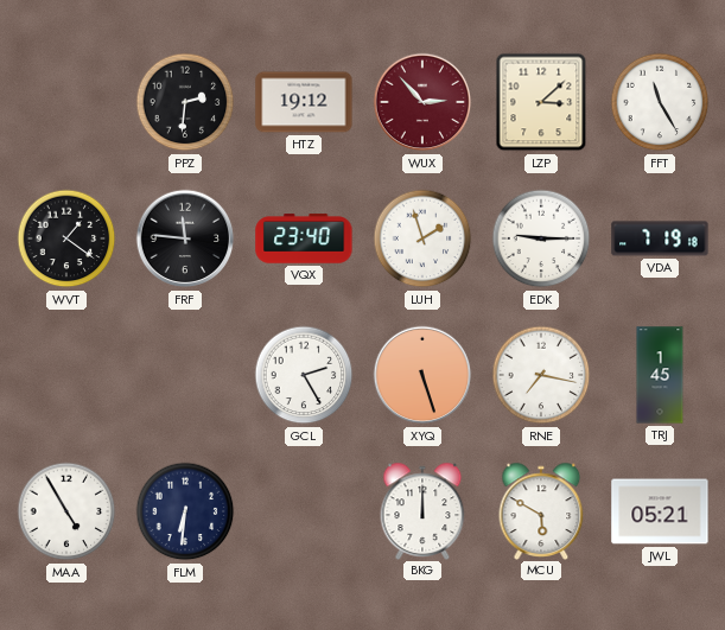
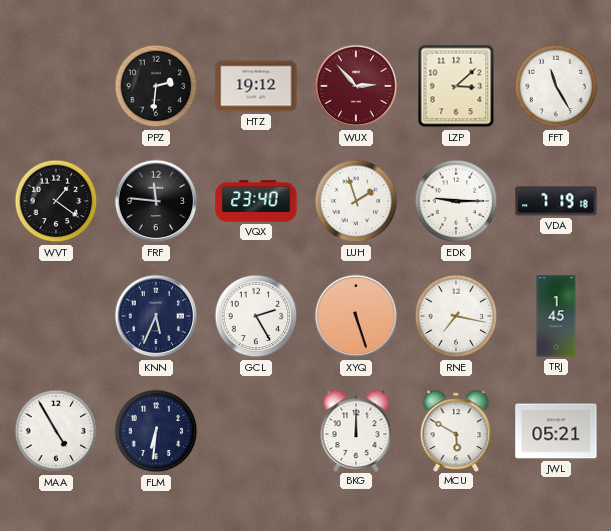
KNN: none -> 5:34 (156, 316)
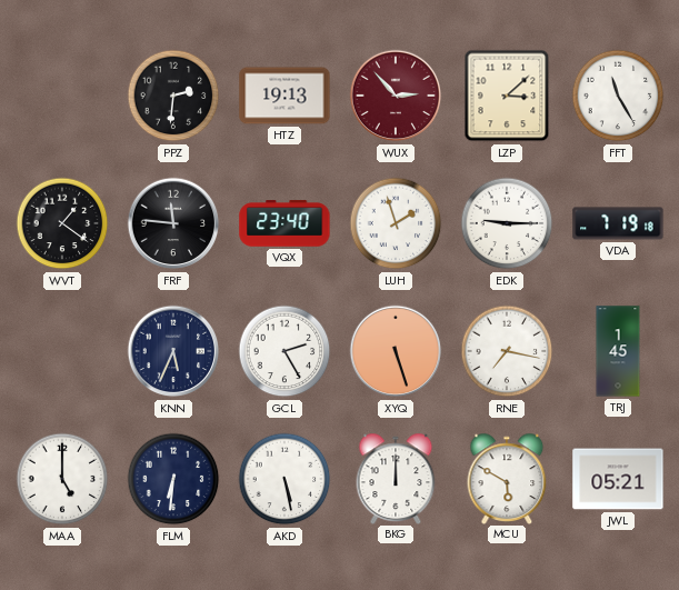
HTZ: 19:12 -> 19:13 (284, 96)
MAA: 4:55 -> 5:00 (62, 479)
AKD: none -> 5:28 (284, 479)
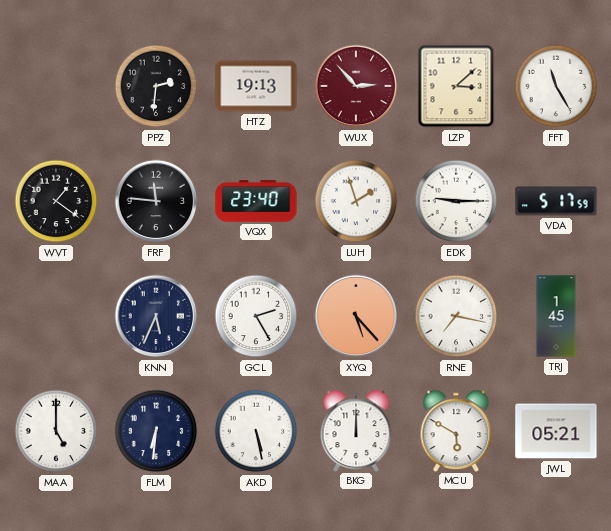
VDA: 7:19 -> 5:17 (556, 201)
XYQ: 5:27 -> 5:23 (356, 316)
